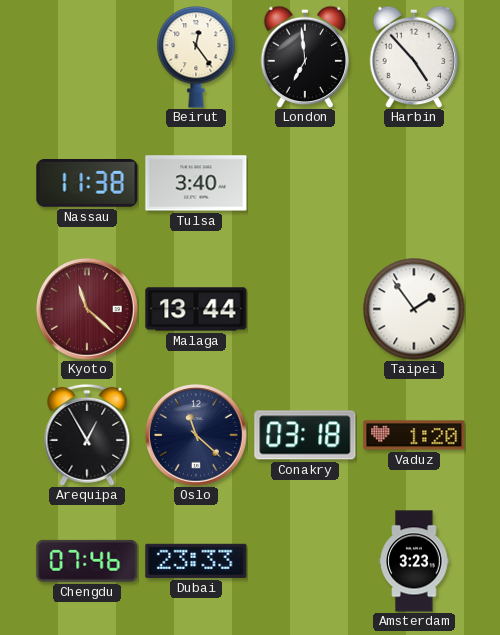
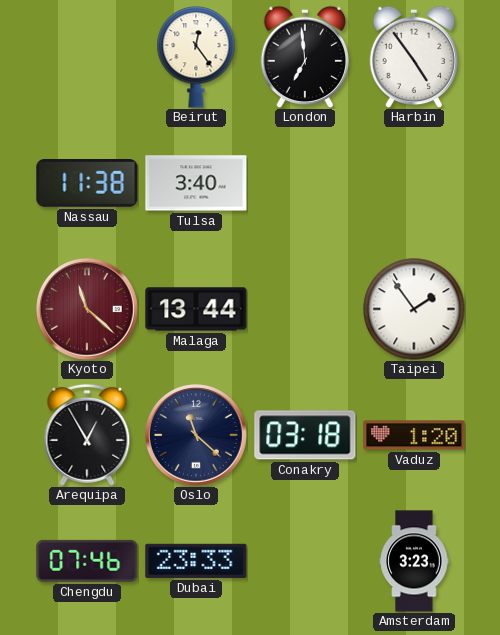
Harbin: 4:53 -> 4:54 (414, 57)
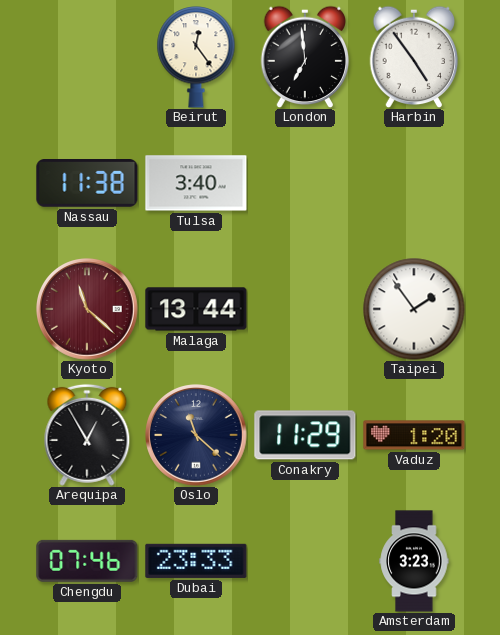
Conakry: 03:18 -> 11:29 (305, 435)
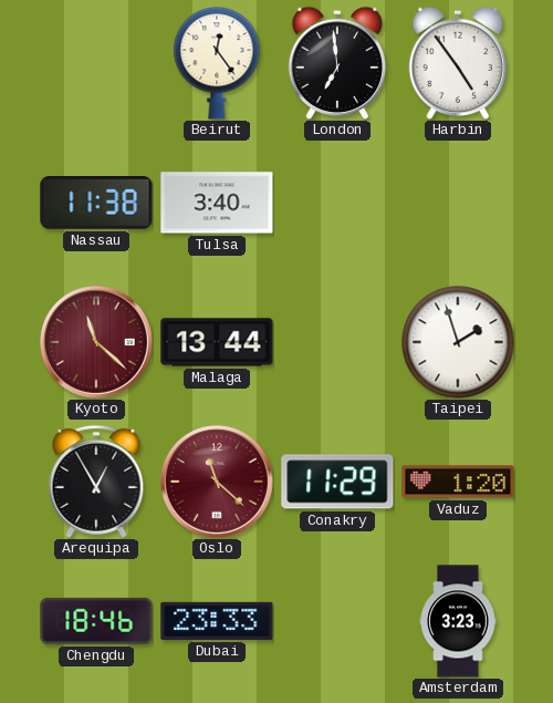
Taipei: 1:54 -> 1:57 (458, 342)
Oslo dial: navy -> burgundy (217, 482)
Chengdu: 07:46 -> 18:46 (96, 621)
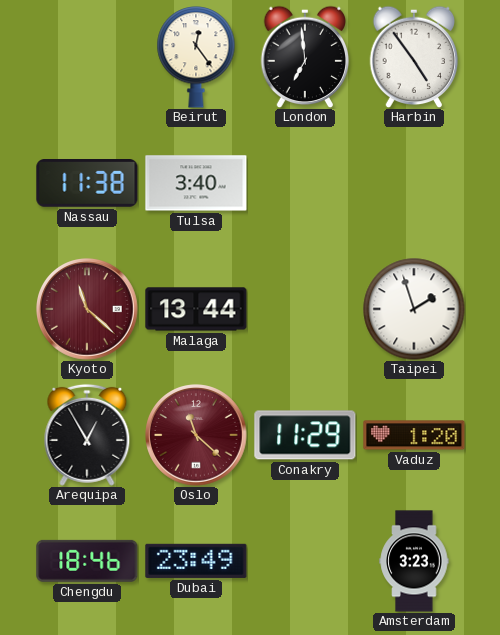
Dubai: 23:33 -> 23:49 (196, 561)
